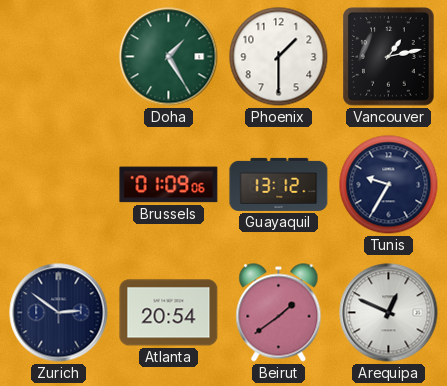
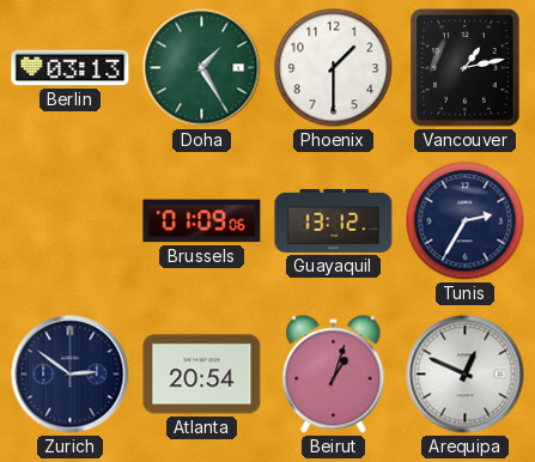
Berlin: none -> 03:13 (71, 68)
Tunis: 9:35 -> 2:35 (466, 221)
Beirut: 1:39 -> 1:03 (334, 375)
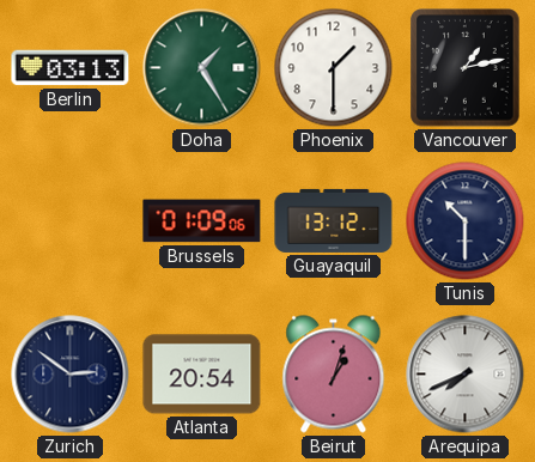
Tunis: 2:35 -> 10:30 (466, 221)
Arequipa: 12:49 -> 7:41 (466, 375)
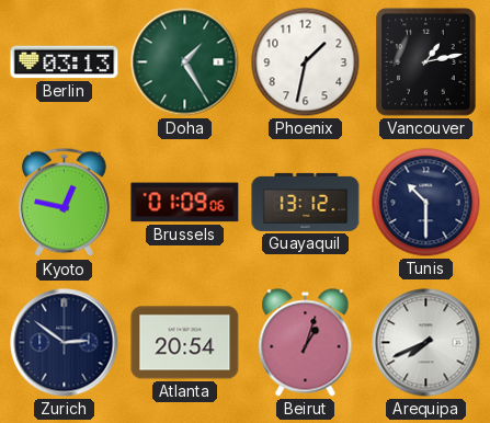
Phoenix: 1:30 -> 1:32 (306, 62)
Kyoto: none -> 12:47 (64, 203)
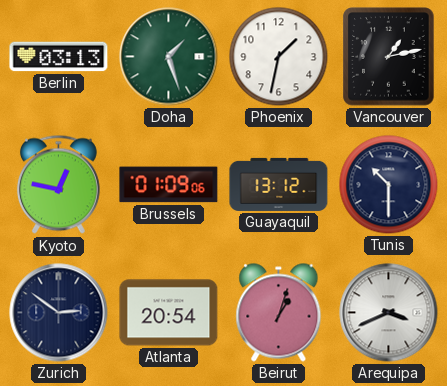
Doha: 1:25 -> 1:27 (169, 57)
Arequipa: 7:41 -> 3:41 (389, 313)
